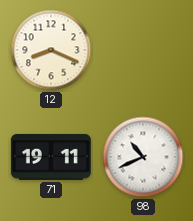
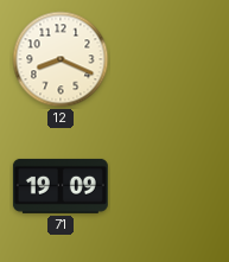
71: 19:11 -> 19:09 (61, 186)
98: 10:41 -> none (143, 157)
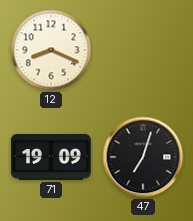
47: none -> 7:03 (143, 157)
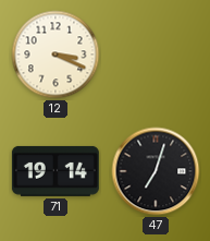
12: 8:19 -> 3:19 (55, 55)
71: 19:09 -> 19:14 (55, 171)
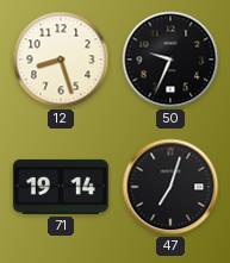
12: 3:19 -> 8:27 (61, 60)
50: none -> 9:34 (170, 60)
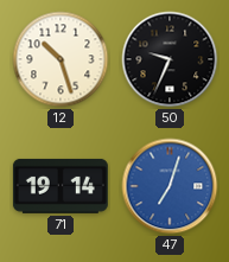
12: 8:27 -> 10:27 (61, 59)
47 dial: black -> blue (170, 186)
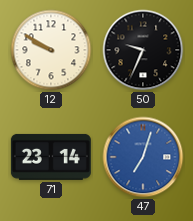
12: 10:27 -> 9:50 (51, 50)
71: 19:14 -> 23:14 (51, 157)
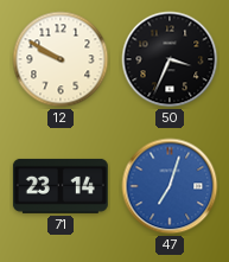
50: 9:34 -> 3:34 (170, 59)
